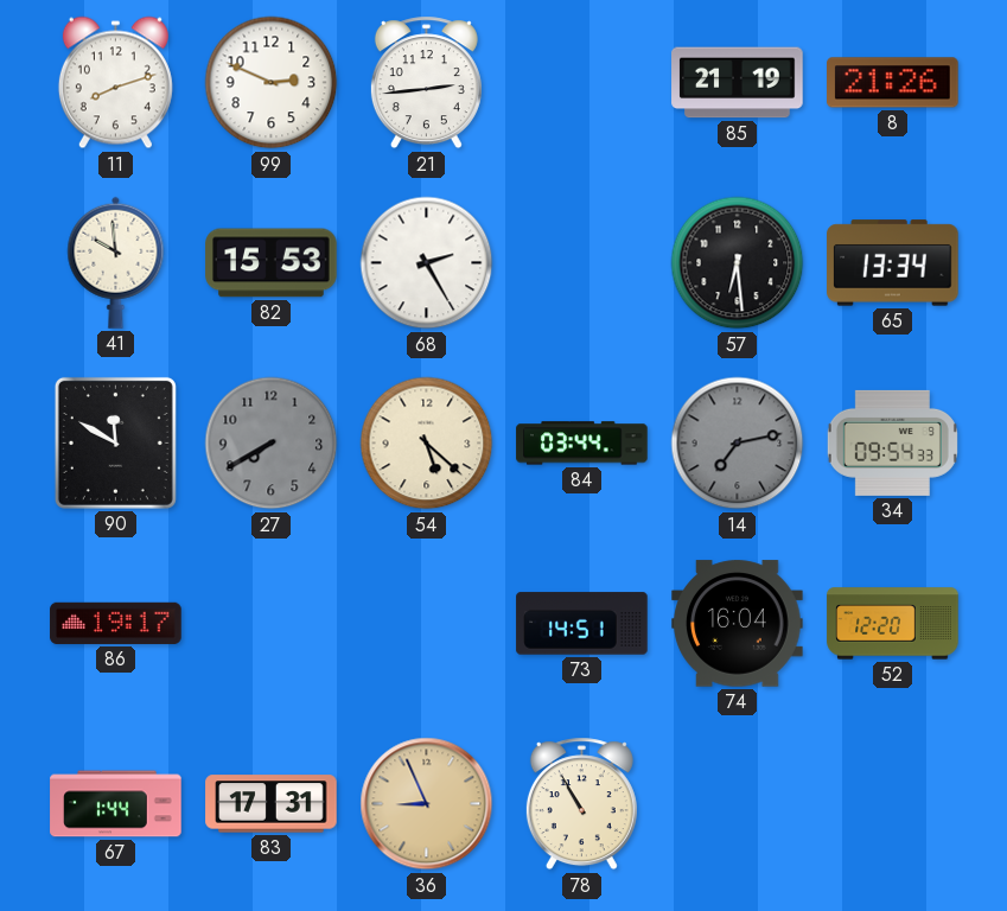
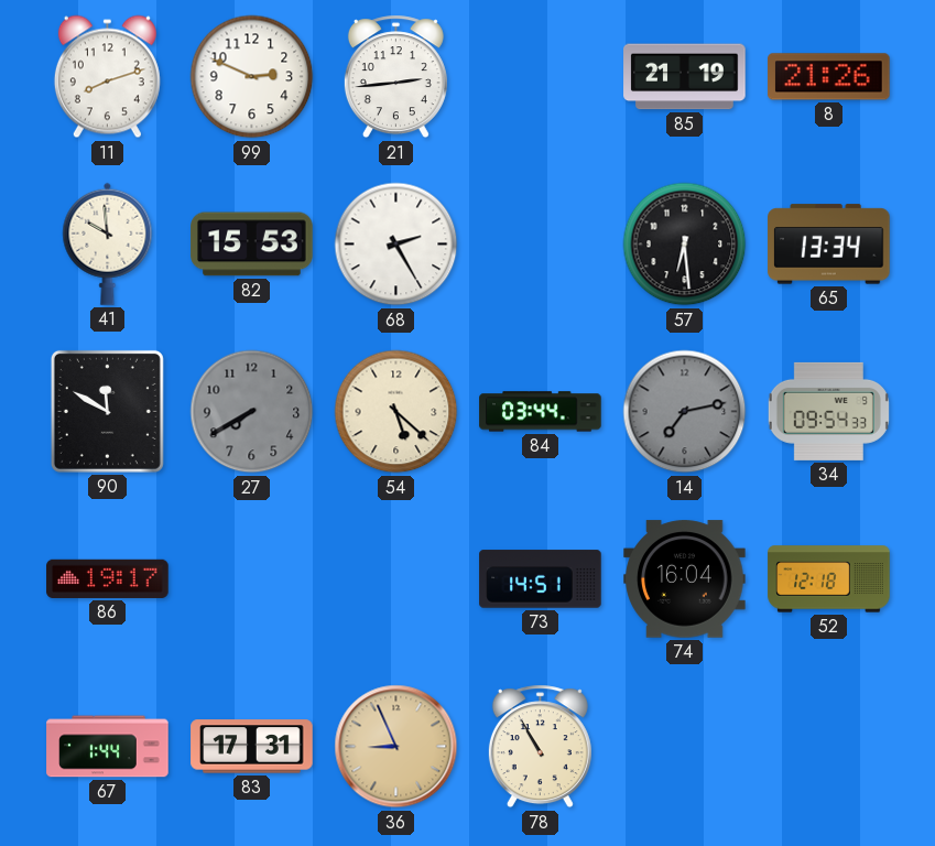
52: 12:20 -> 12:18 (829, 579)
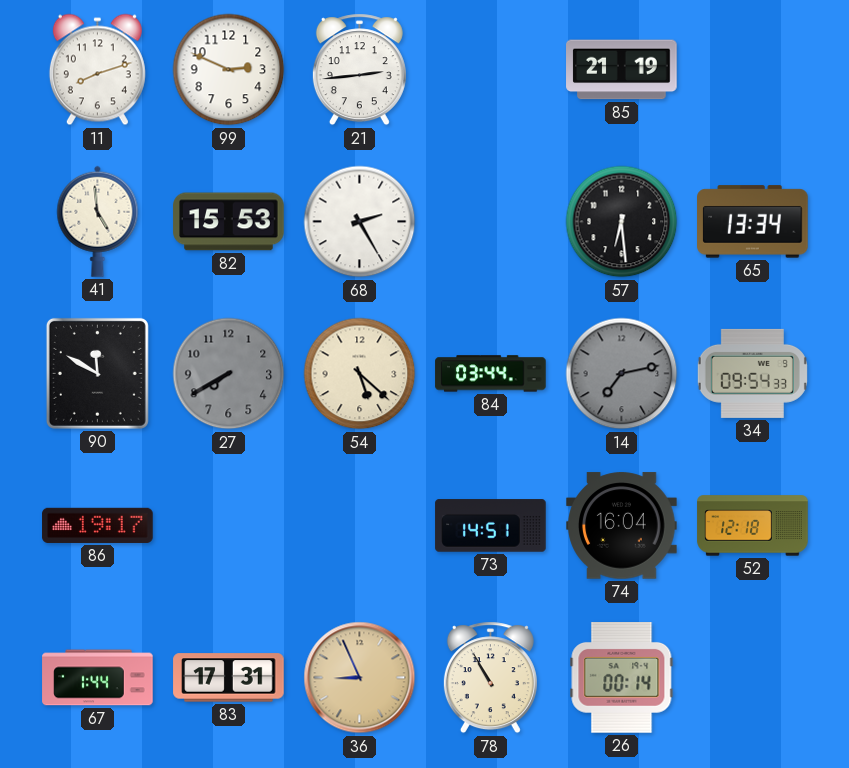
8: 21:26 -> none (829, 77)
41: 9:59 -> 4:59 (98, 221)
26: none -> 00:14 (622, 678)
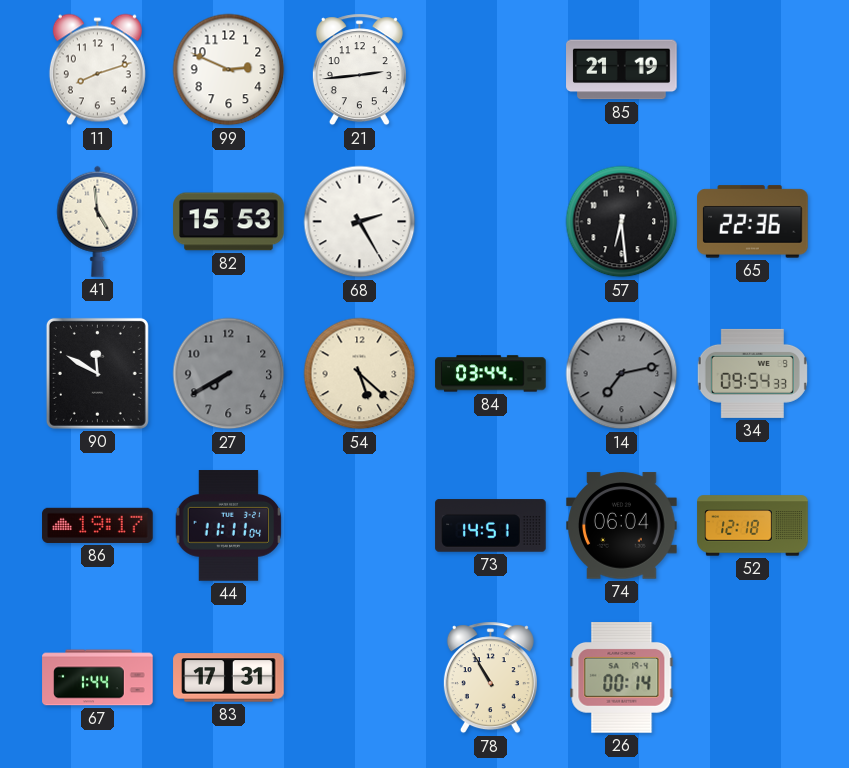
65: 13:34 -> 22:36 (753, 222)
44: none -> 11:11 (229, 526)
74: 16:04 -> 06:04 (622, 526)
36: 8:56 -> none (360, 678)
